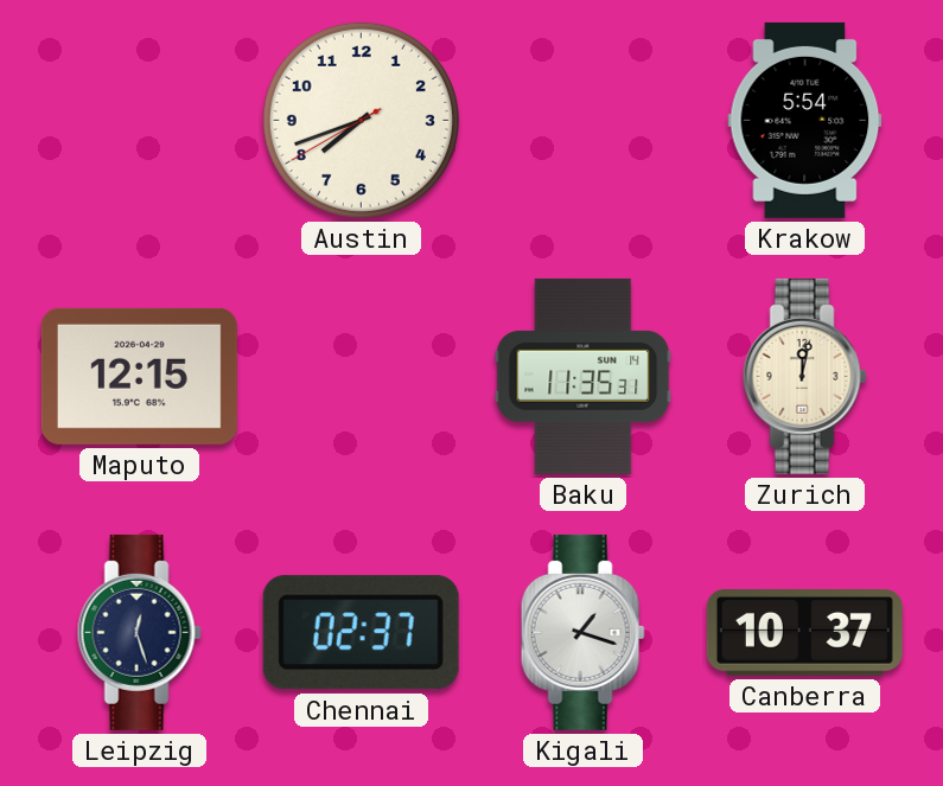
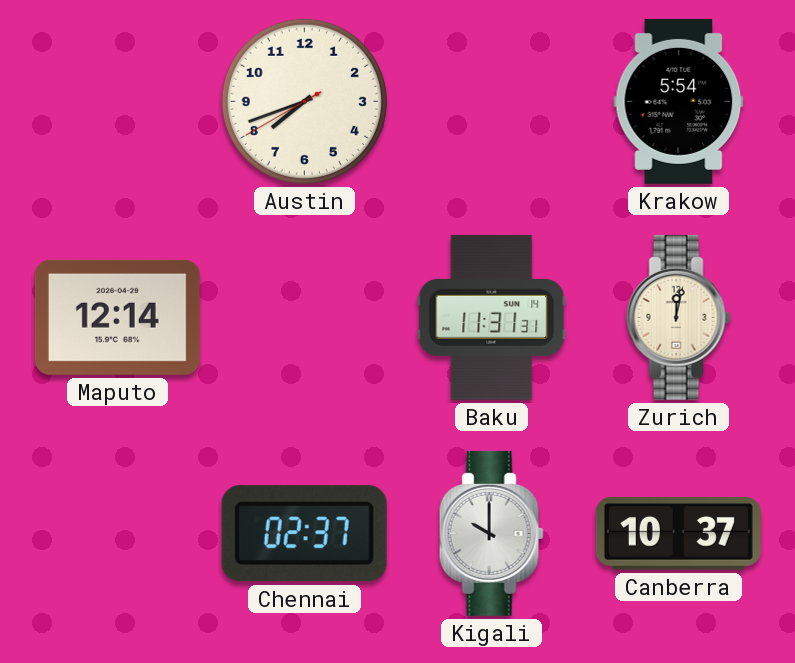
Maputo: 12:15 -> 12:14 (117, 317)
Baku: 11:35 -> 11:31 (492, 317)
Leipzig: 12:27 -> none (139, 632)
Kigali: 1:18 -> 10:00 (491, 533)
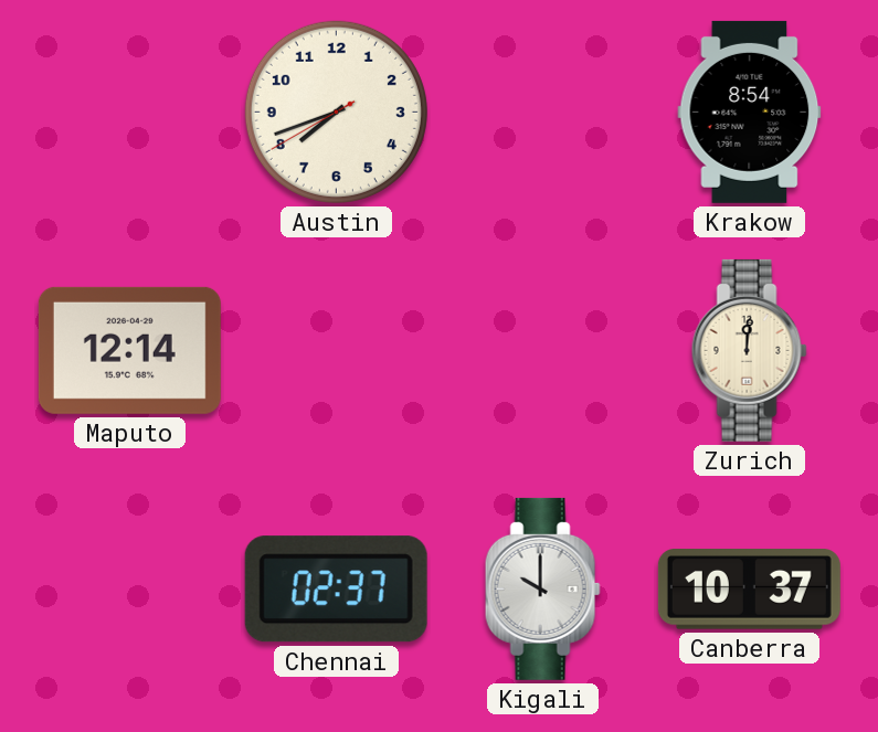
Krakow: 5:54 -> 8:54 (750, 112)
Baku: 11:31 -> none (492, 317)
Zurich: 12:02 -> 12:01 (749, 350)
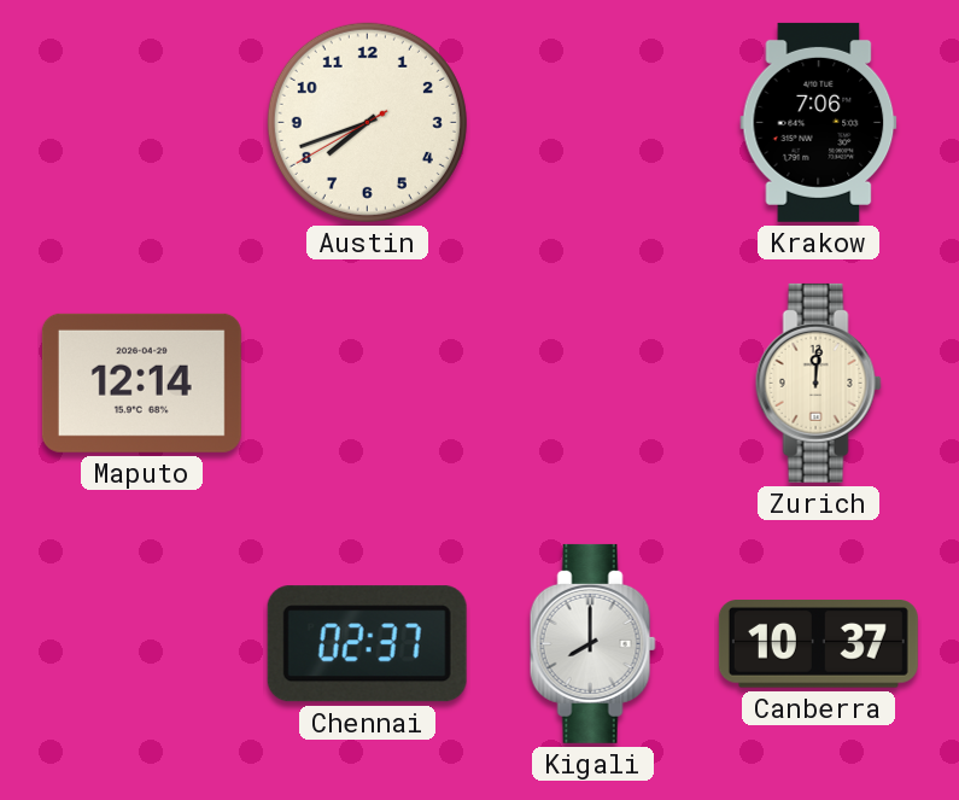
Krakow: 8:54 -> 7:06 (819, 122)
Kigali: 10:00 -> 8:00 (592, 643)
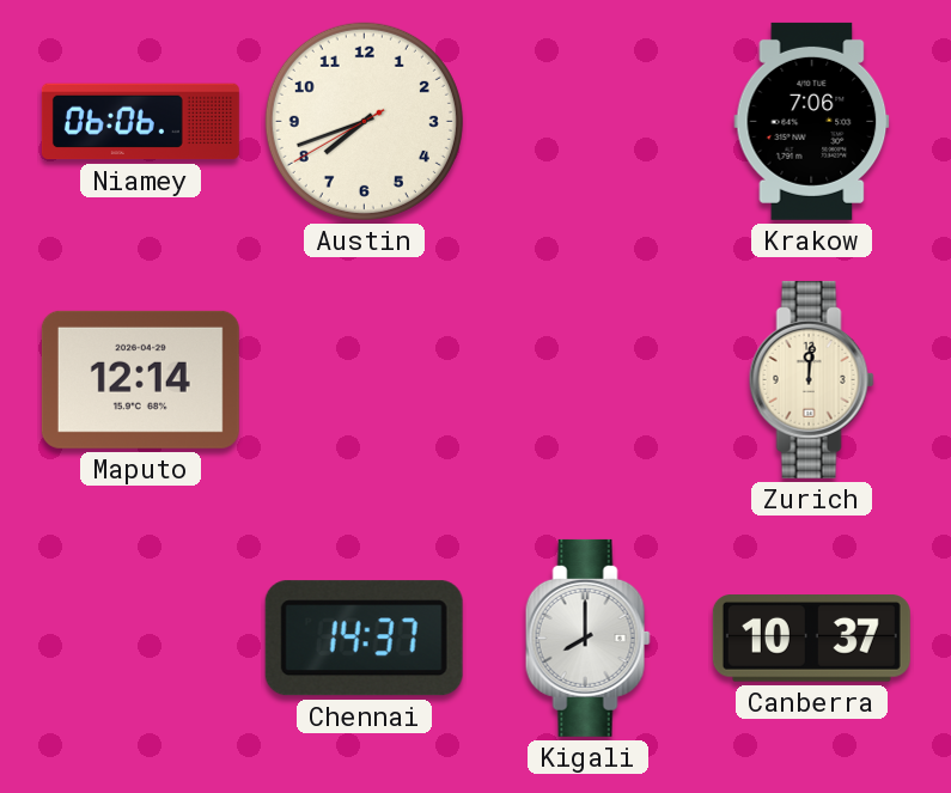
Niamey: none -> 06:06 (140, 122)
Chennai: 02:37 -> 14:37 (364, 639)
